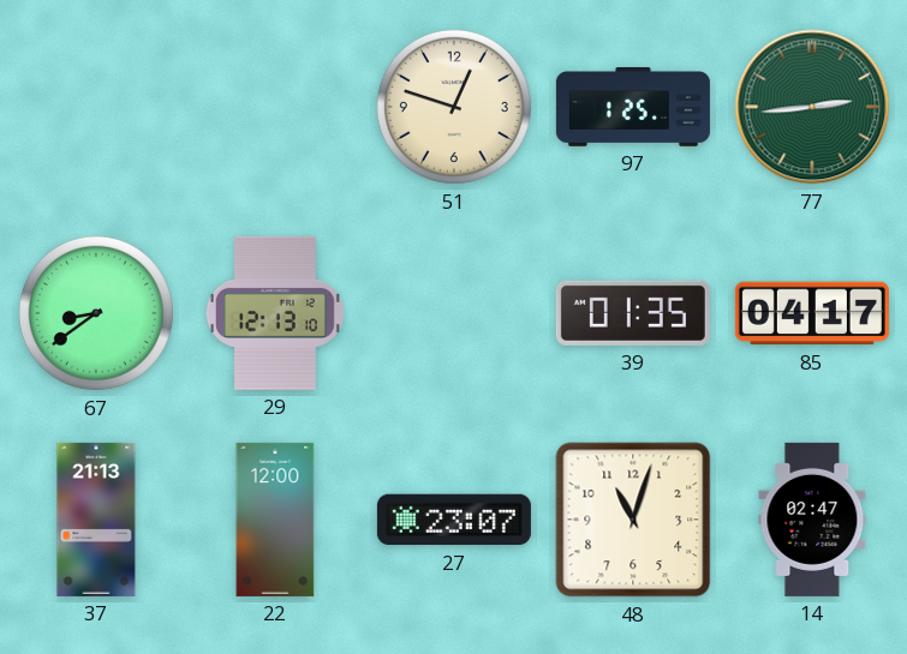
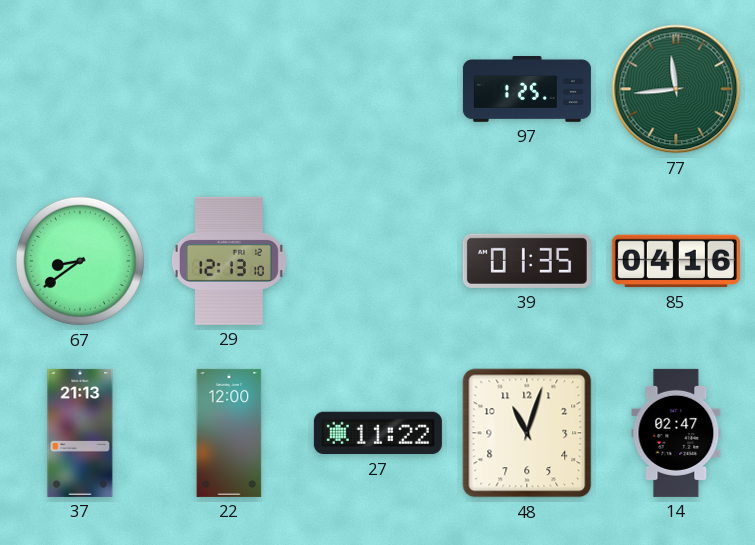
51: 12:48 -> none (454, 107)
77: 2:44 -> 11:44 (676, 89)
85: 04:17 -> 04:16 (676, 261)
27: 23:07 -> 11:22 (378, 433)
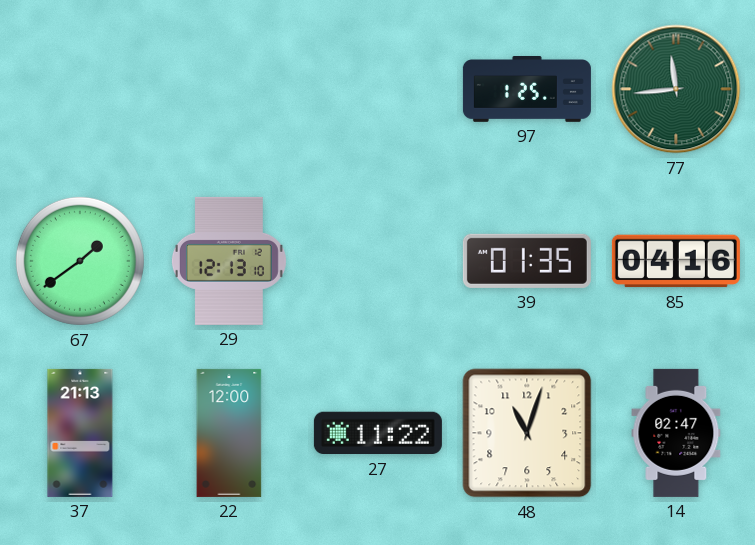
67: 8:39 -> 1:39 (80, 261)
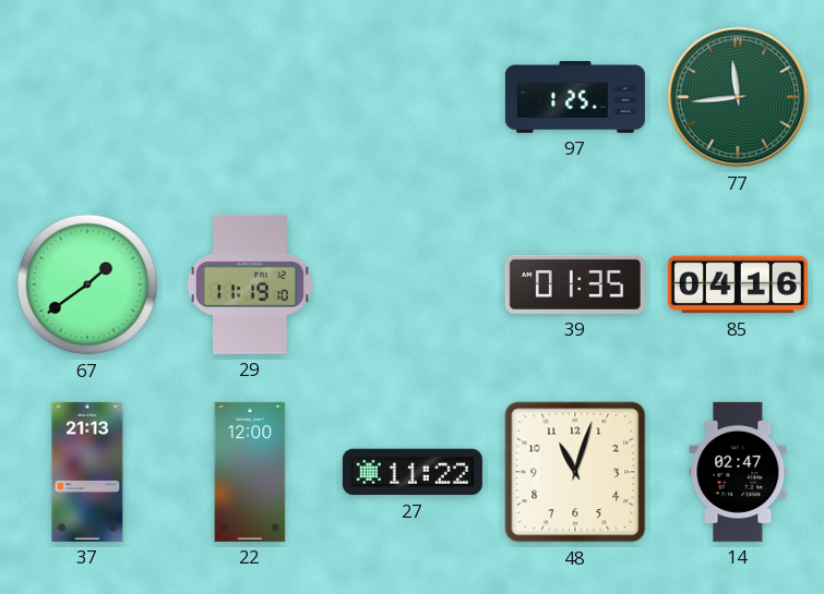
29: 12:13 -> 11:19 (250, 284)
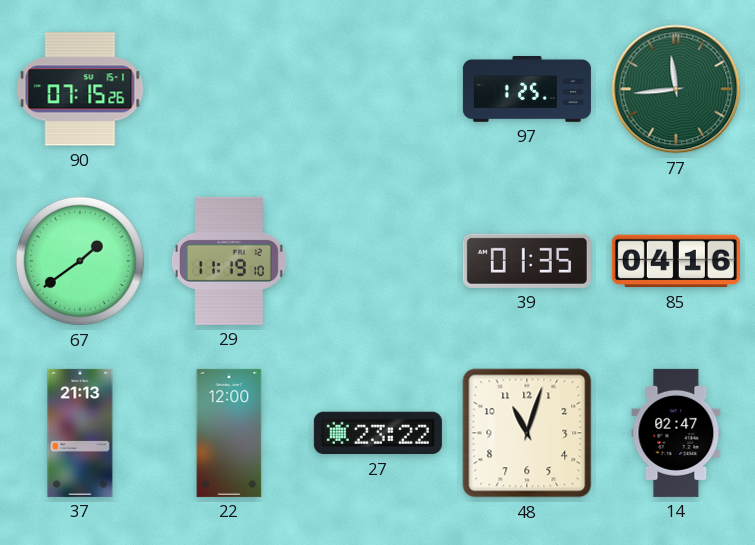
90: none -> 07:15 (80, 89)
27: 11:22 -> 23:22 (378, 433)
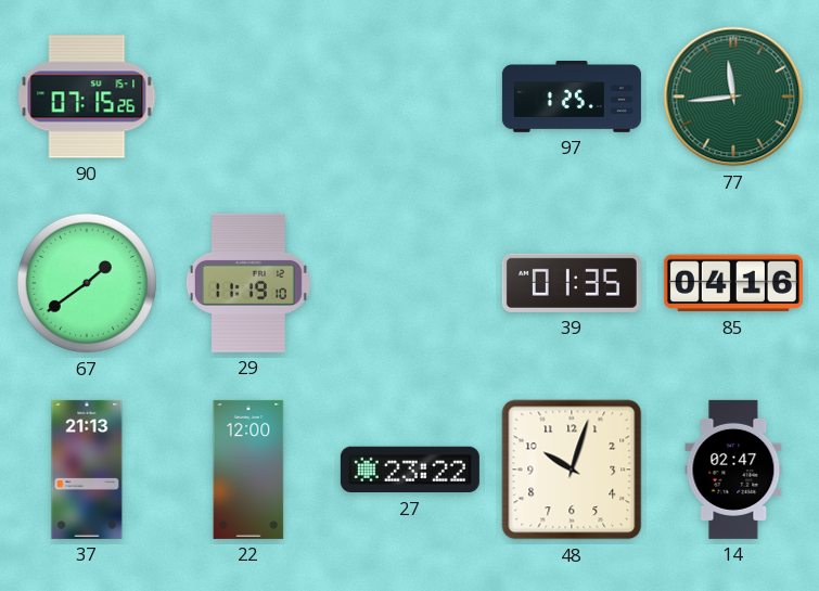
48: 11:03 -> 10:03 (572, 470)
